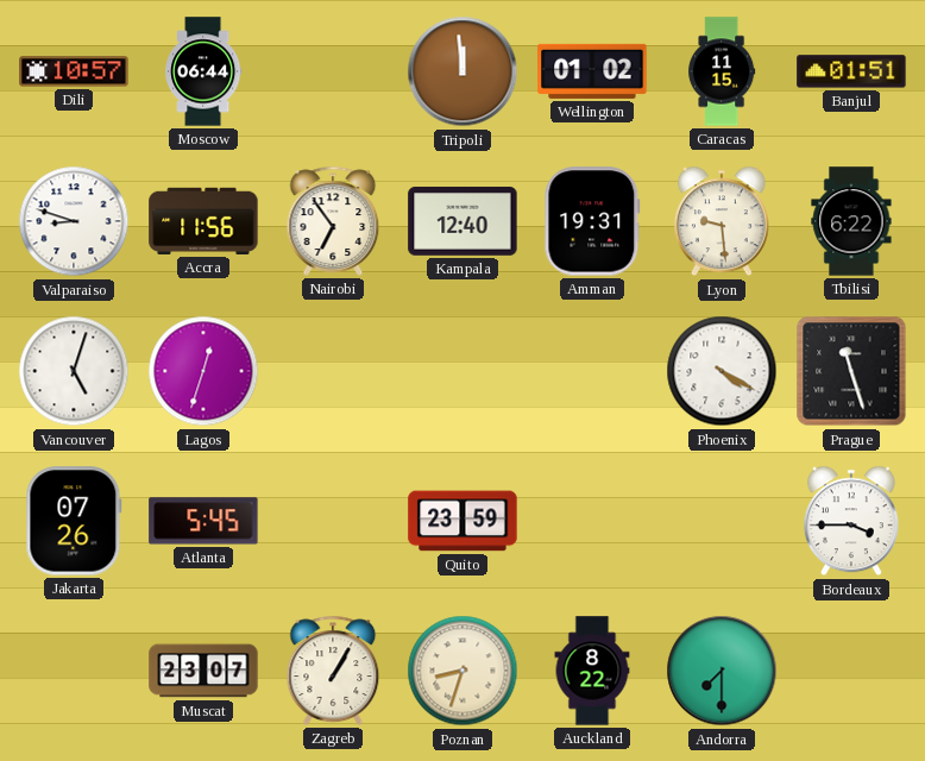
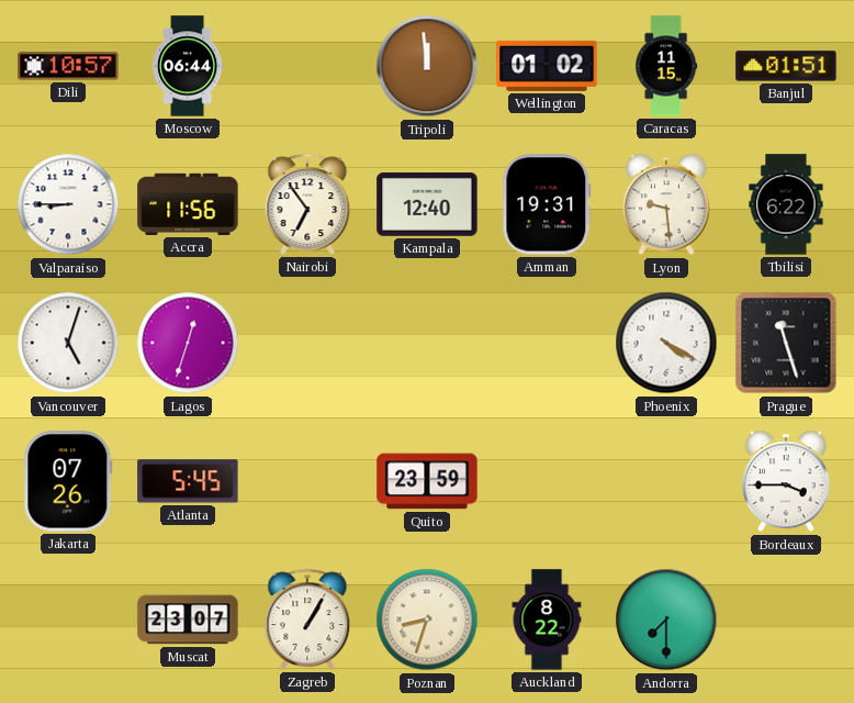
Valparaiso: 8:48 -> 8:45 (68, 204)
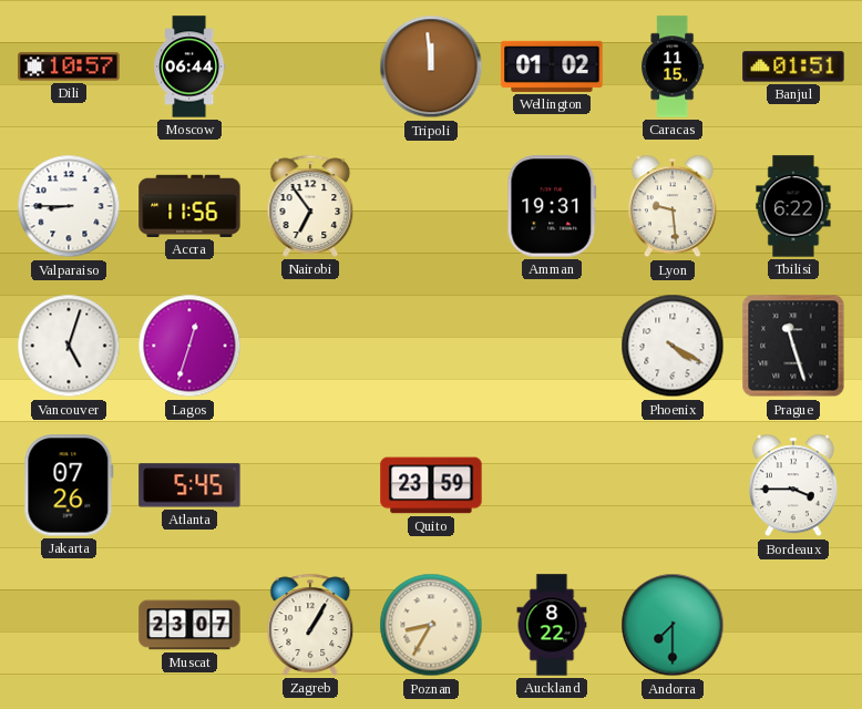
Kampala: 12:40 -> none (427, 204)
Poznan: 8:33 -> 8:35 (431, 625)
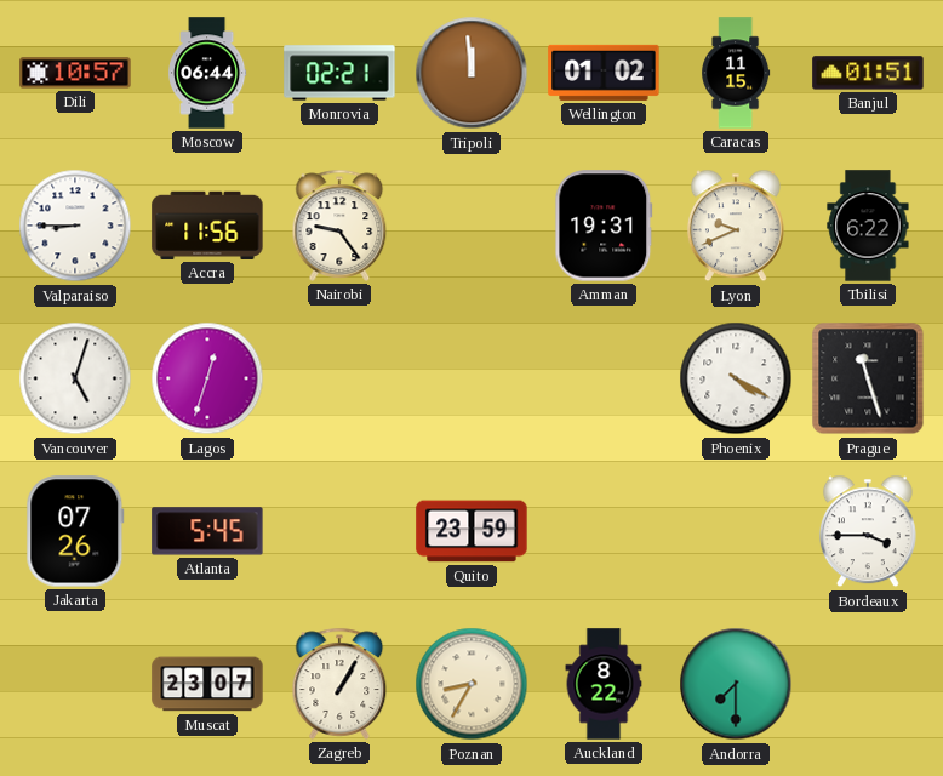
Monrovia: none -> 02:21 (339, 73)
Nairobi: 6:54 -> 9:24 (339, 226)
Lyon: 9:29 -> 9:41 (736, 226)
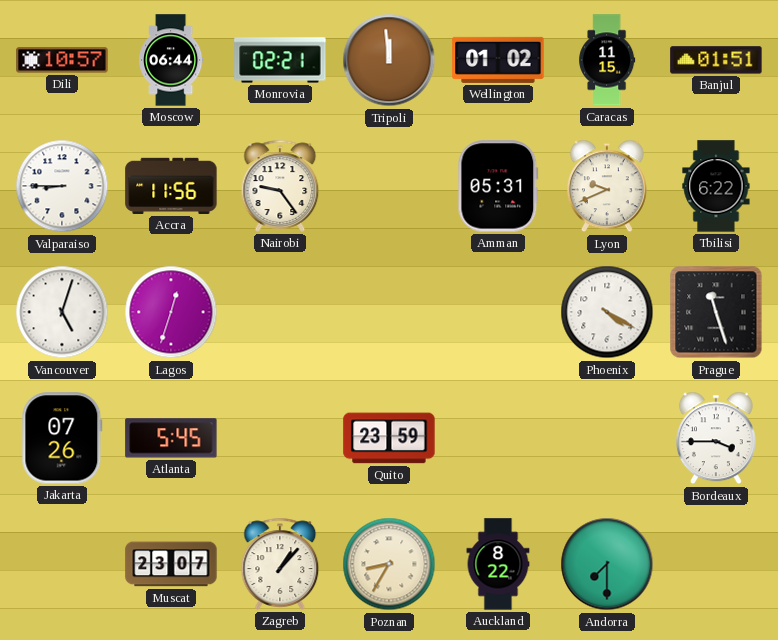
Amman: 19:31 -> 05:31 (498, 186)
Zagreb: 1:05 -> 1:07 (280, 564)
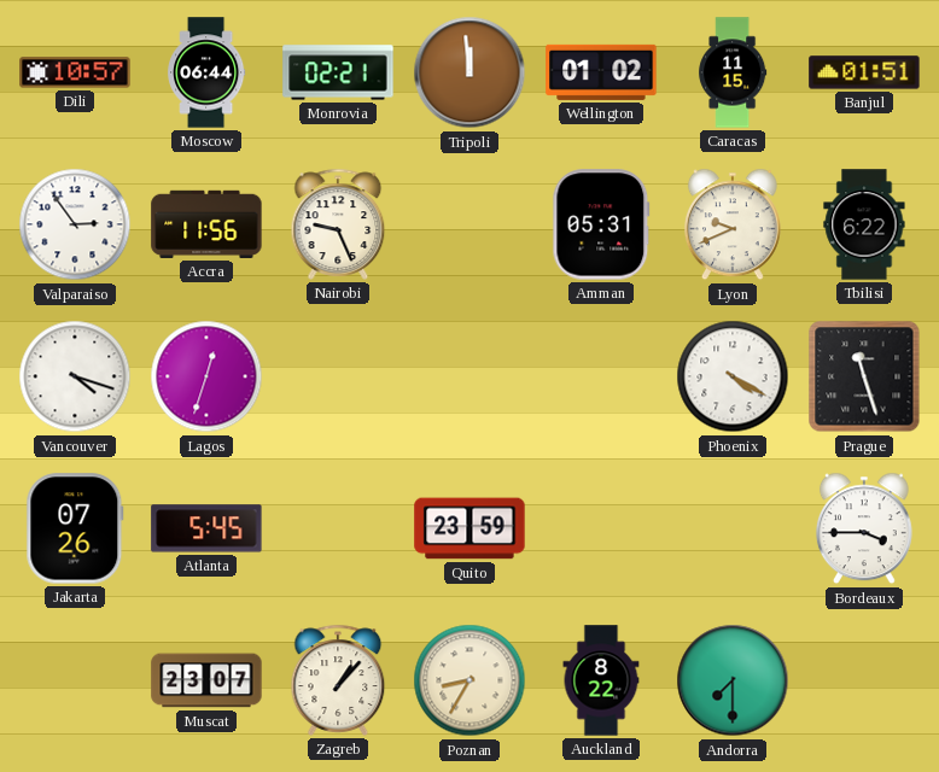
Valparaiso: 8:45 -> 2:54 (75, 224)
Nairobi: 9:24 -> 9:26 (338, 224)
Vancouver: 5:03 -> 4:18 (75, 376)
